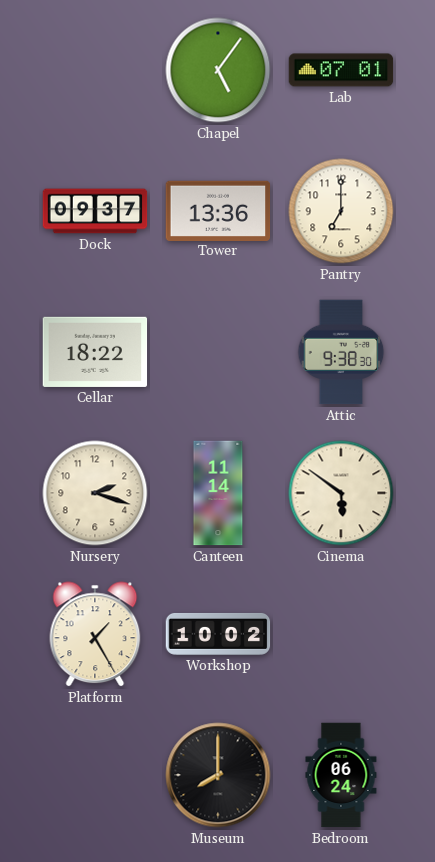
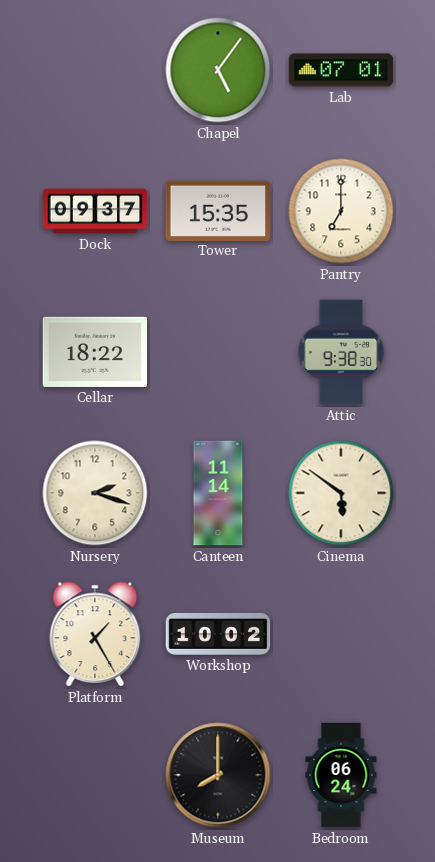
Tower: 13:36 -> 15:35 (218, 210)
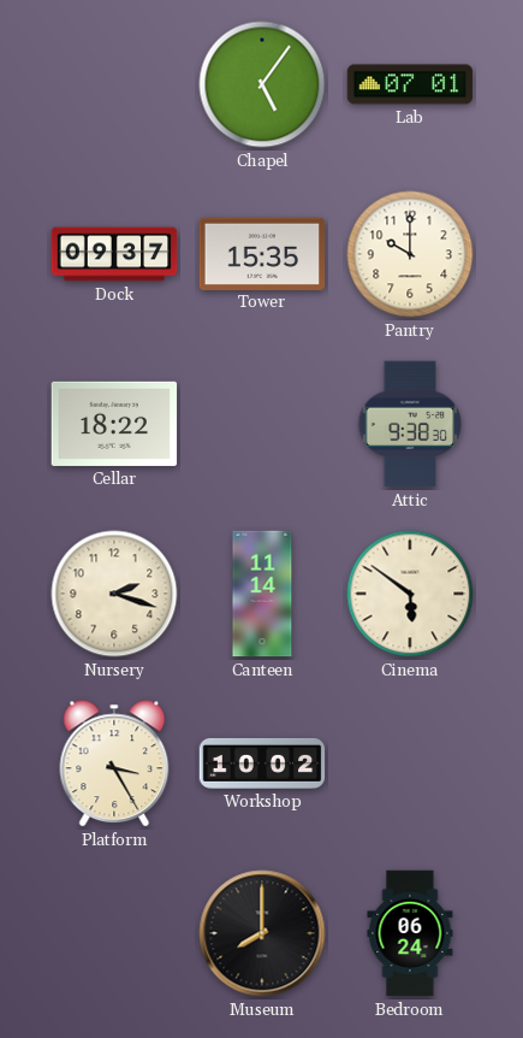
Pantry: 7:00 -> 10:00 (410, 254)
Platform: 1:25 -> 3:25 (114, 763)
